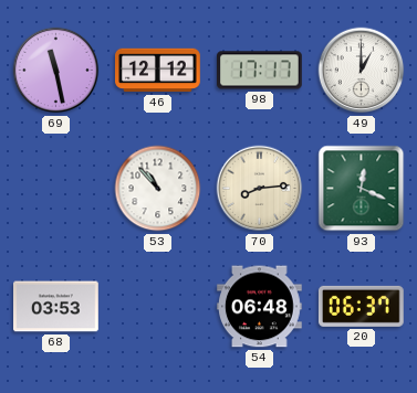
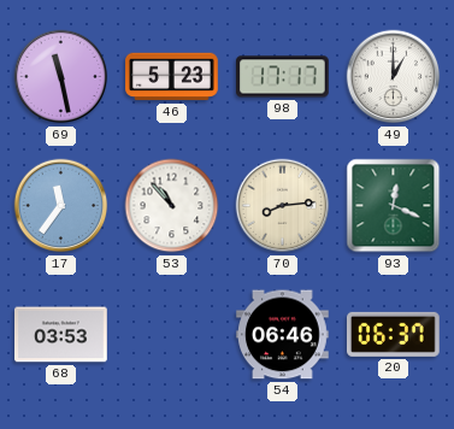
46: 12:12 -> 5:23 (172, 77)
17: none -> 11:36 (61, 206)
54: 06:48 -> 06:46 (283, 335)
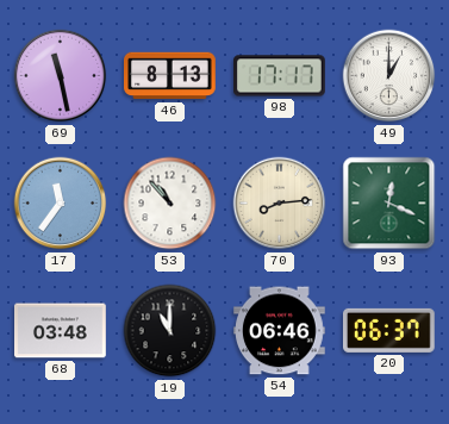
46: 5:23 -> 8:13 (170, 76)
68: 03:53 -> 03:48 (61, 331)
19: none -> 11:00 (170, 331)
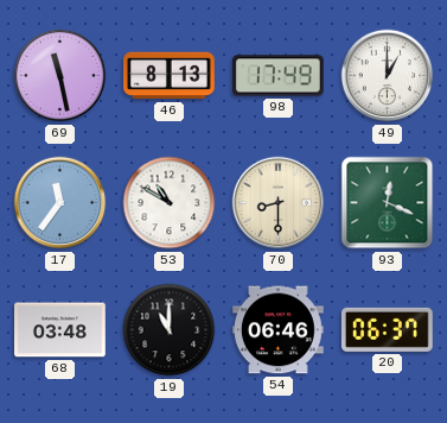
98: 17:17 -> 17:49 (279, 76)
53: 10:53 -> 10:50 (170, 203)
70: 8:14 -> 8:30 (279, 203)
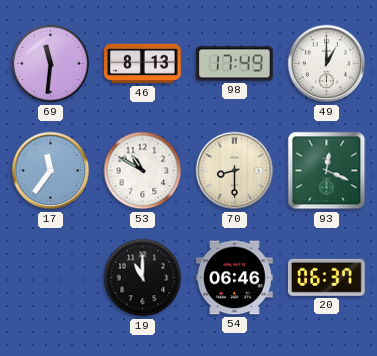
69: 11:28 -> 11:31 (51, 64)
68: 03:48 -> none (60, 330)
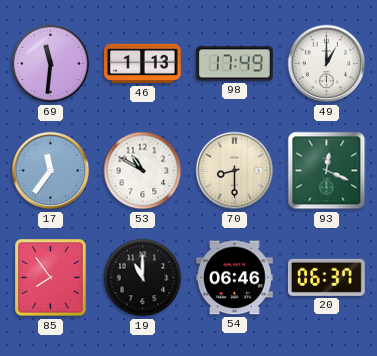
46: 8:13 -> 1:13 (143, 64)
85: none -> 7:54 (51, 278)
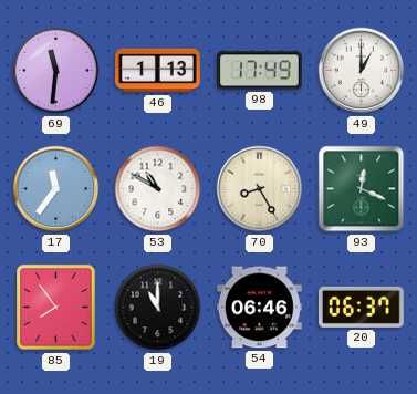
70: 8:30 -> 8:25 (260, 189)
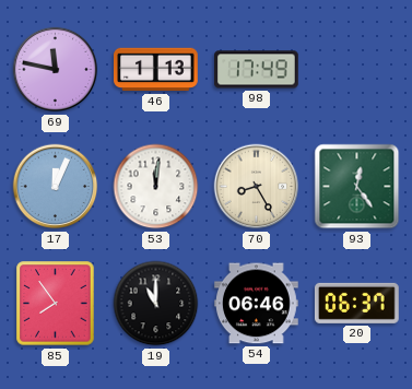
69: 11:31 -> 11:47 (56, 70)
49: 1:00 -> none (362, 71)
17: 11:36 -> 12:04 (56, 187)
53: 10:50 -> 12:01 (156, 187)
93: 12:19 -> 12:24 (357, 187)
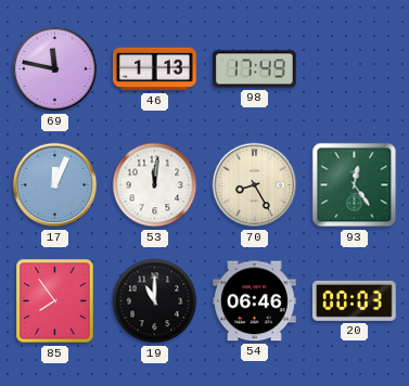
20: 06:37 -> 00:03 (354, 300)
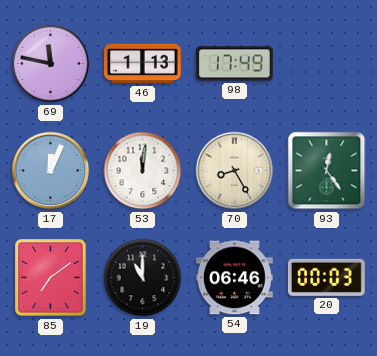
85: 7:54 -> 7:09 (51, 278)
